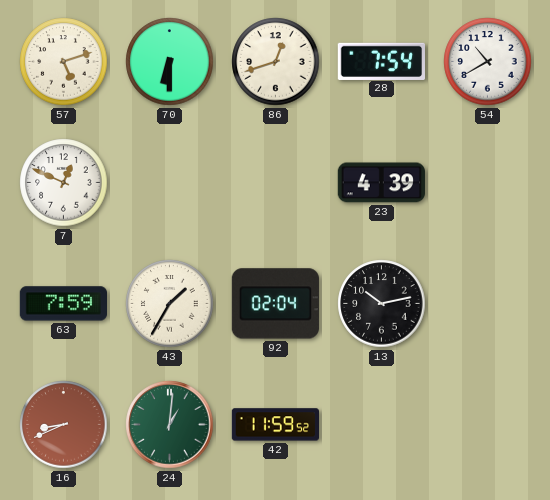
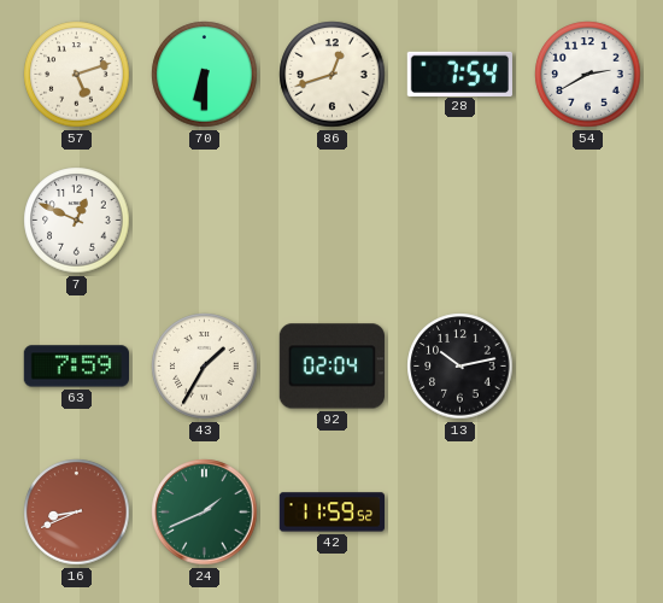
54: 10:40 -> 2:40 (588, 75)
23: 4:39 -> none (381, 183)
24: 1:01 -> 1:41 (205, 513)
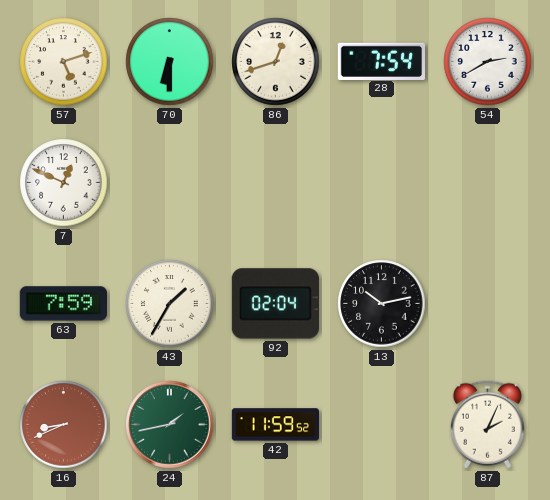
24: 1:41 -> 1:43 (170, 425)
87: none -> 2:04 (487, 425)
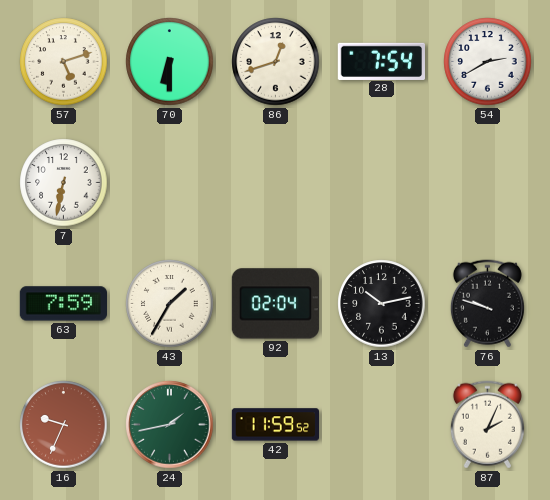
7: 12:49 -> 6:32 (64, 183)
76: none -> 9:48 (487, 304)
16: 8:41 -> 9:34 (64, 425)
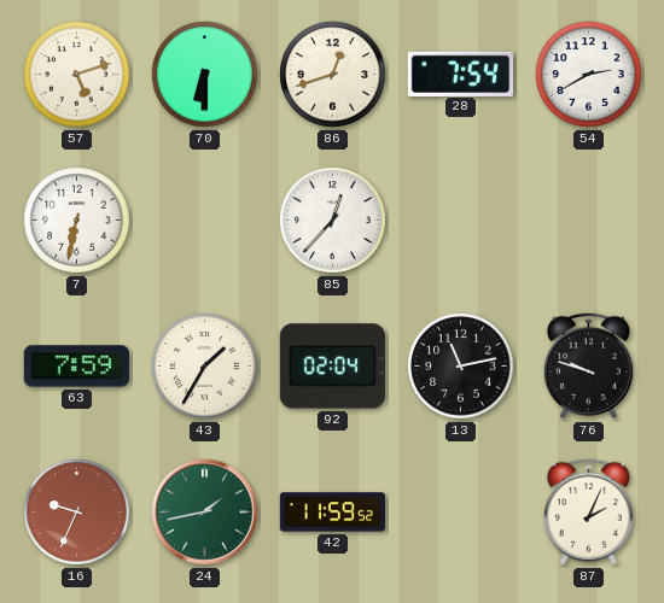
85: none -> 12:37 (333, 221)
13: 10:13 -> 11:13 (461, 367)
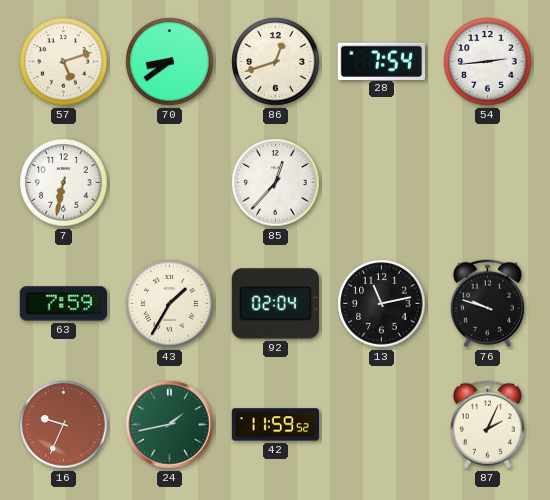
70: 6:30 -> 8:39 (170, 62)
54: 2:40 -> 2:44 (488, 62)
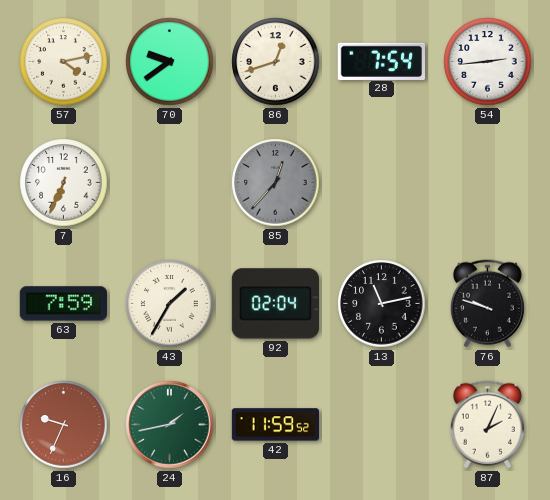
57: 5:12 -> 4:13 (64, 62)
70: 8:39 -> 9:39 (170, 62)
7: 6:32 -> 6:34 (64, 183)
85 dial: white -> grey (276, 183)
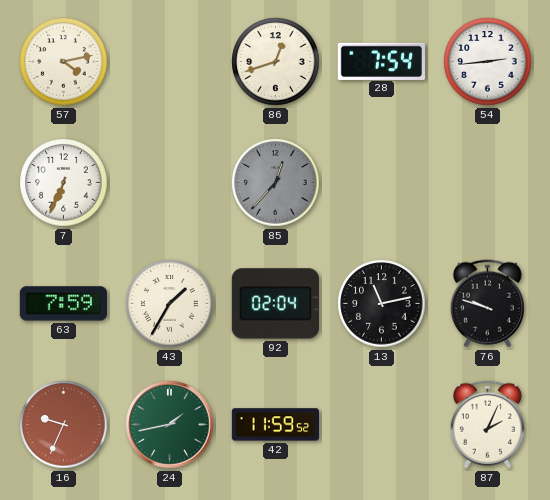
70: 9:39 -> none (170, 62)
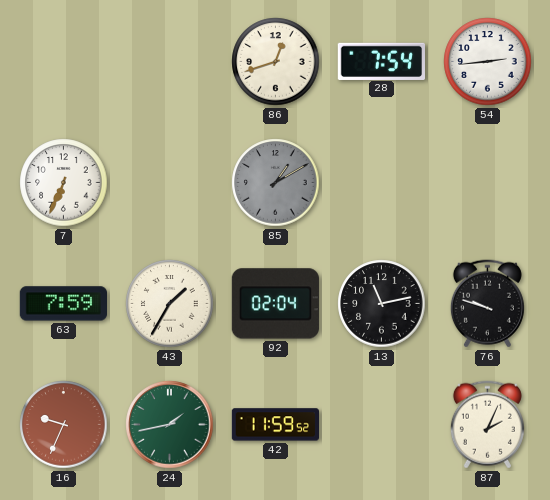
57: 4:13 -> none (64, 62)
85: 12:37 -> 1:10 (276, 183)
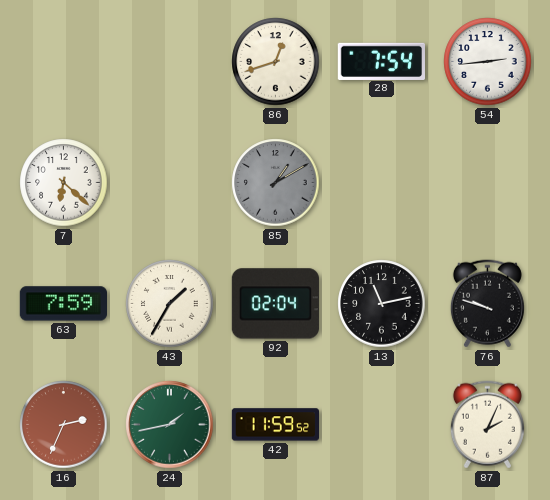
7: 6:34 -> 6:22 (64, 183)
16: 9:34 -> 2:34 (64, 425)
